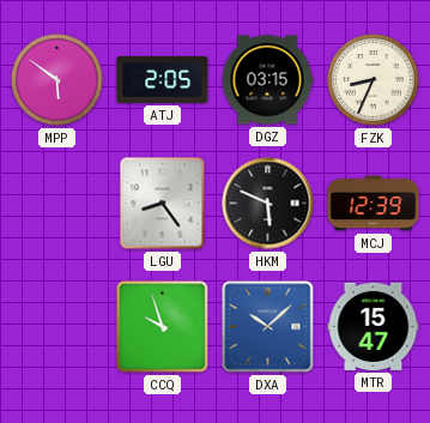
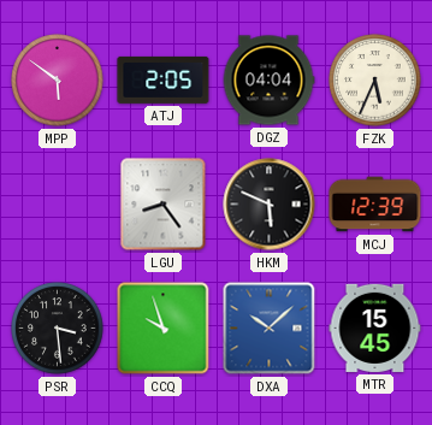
DGZ: 03:15 -> 04:04 (268, 81)
FZK: 8:34 -> 5:34 (375, 81)
PSR: none -> 3:29 (58, 329)
MTR: 15:47 -> 15:45 (375, 327)
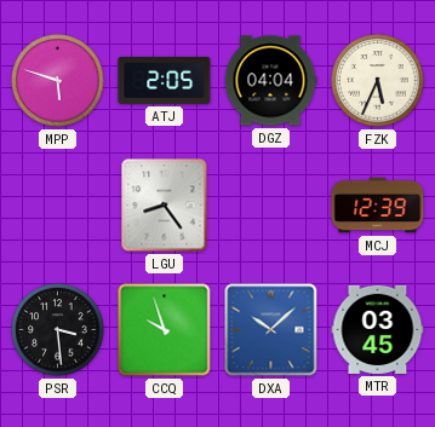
MPP: 5:51 -> 5:48 (58, 81)
HKM: 5:49 -> none (270, 205)
MTR: 15:45 -> 03:45 (378, 329)
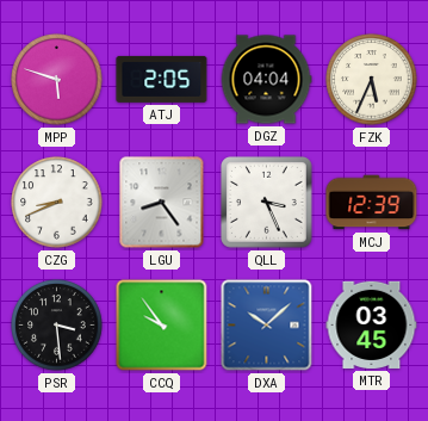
CZG: none -> 8:41 (57, 203)
QLL: none -> 3:26 (267, 203)
CCQ: 9:57 -> 9:54 (162, 326)
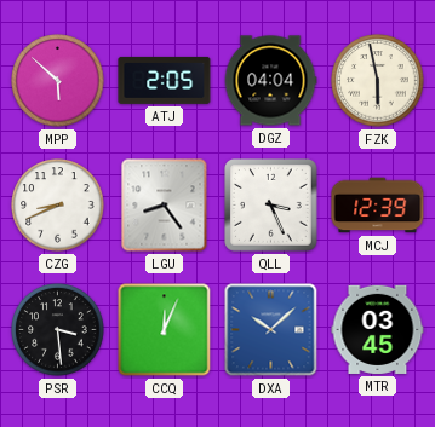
MPP: 5:48 -> 5:52 (58, 81)
FZK: 5:34 -> 5:58 (378, 81)
CCQ: 9:54 -> 12:04 (165, 330)
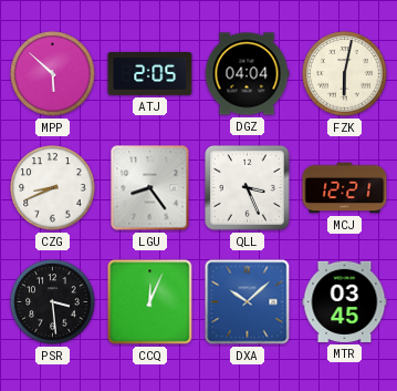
FZK: 5:58 -> 6:02 (345, 74)
MCJ: 12:39 -> 12:21 (345, 188)
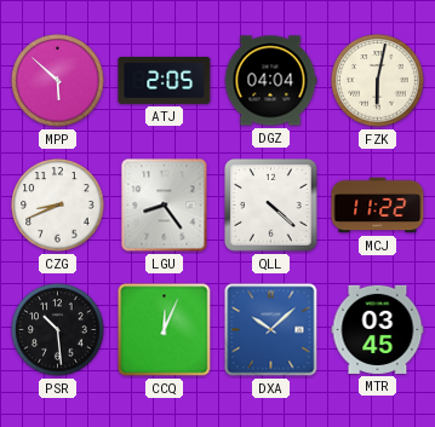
QLL: 3:26 -> 4:22 (271, 206)
MCJ: 12:21 -> 11:22 (378, 206)
PSR: 3:29 -> 10:29 (58, 330)
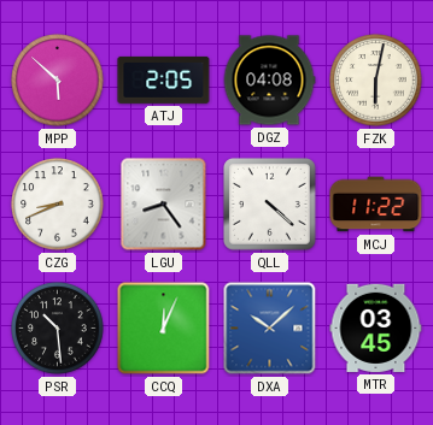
DGZ: 04:04 -> 04:08 (269, 81)
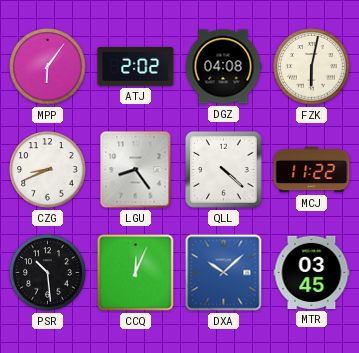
MPP: 5:52 -> 6:06 (48, 67)
ATJ: 2:05 -> 2:02 (136, 66)
